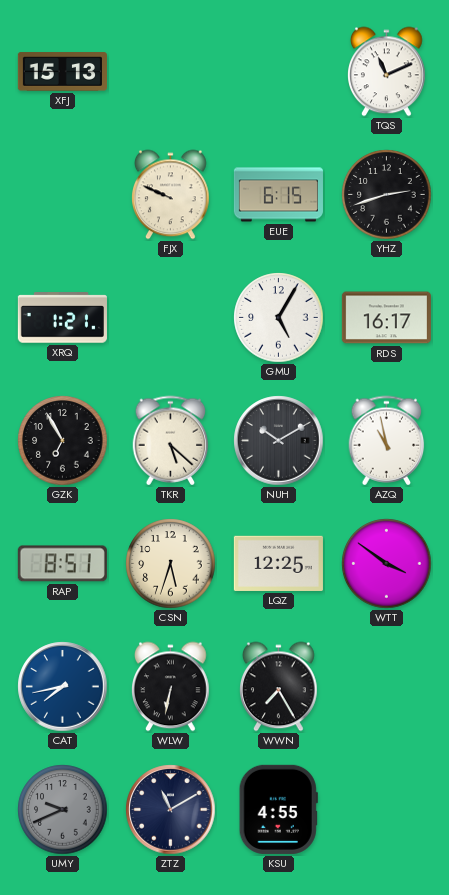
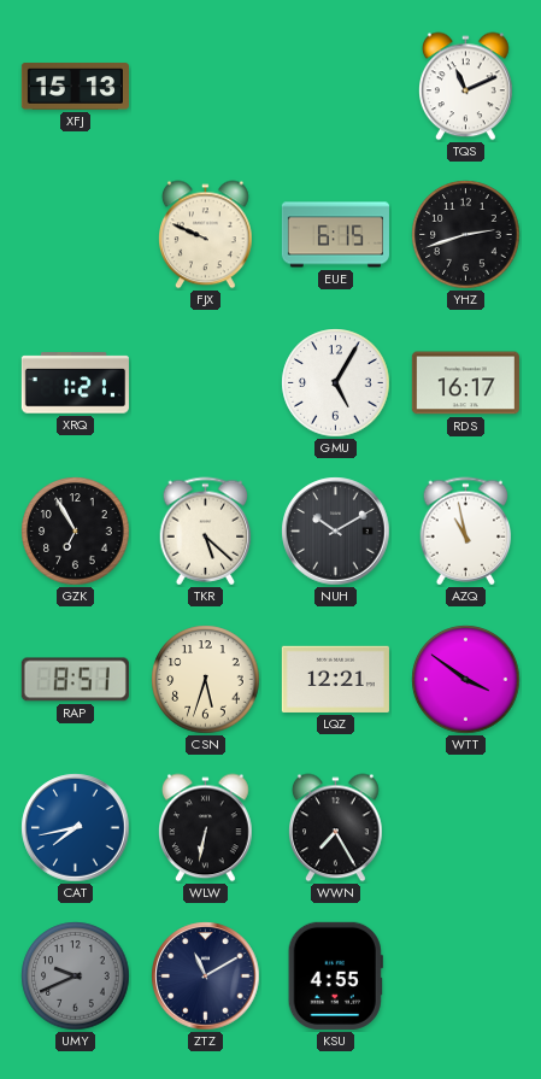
LQZ: 12:25 -> 12:21 (335, 679)
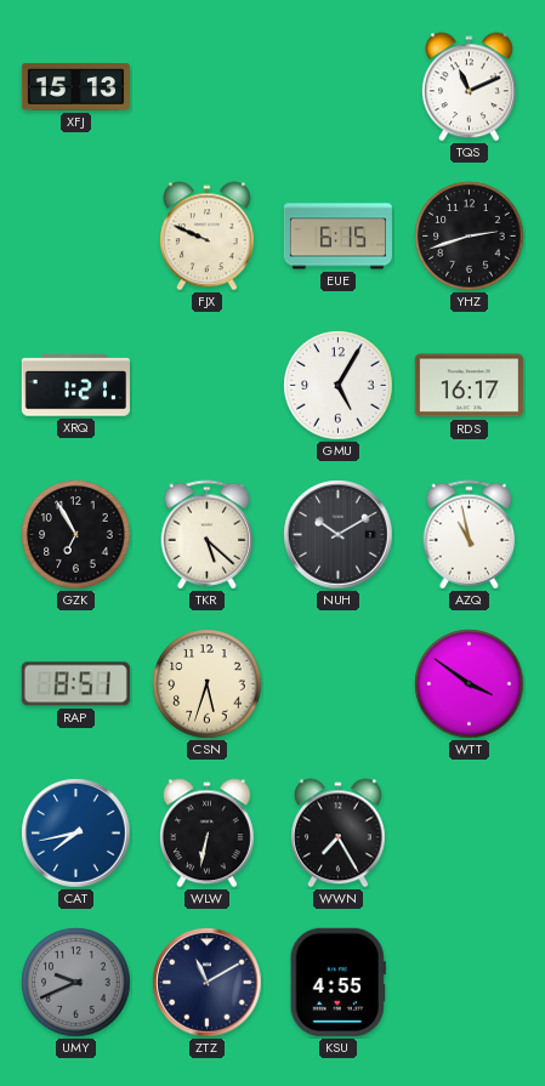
LQZ: 12:21 -> none (335, 679)
